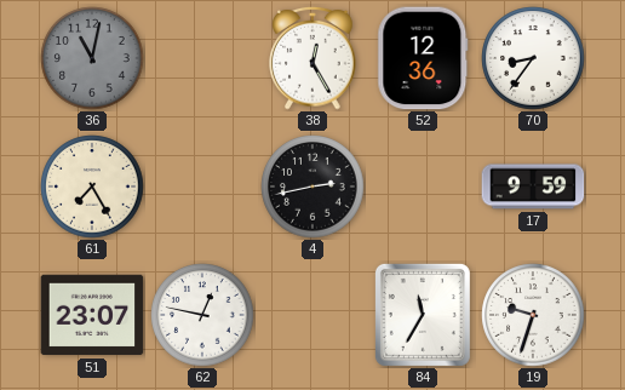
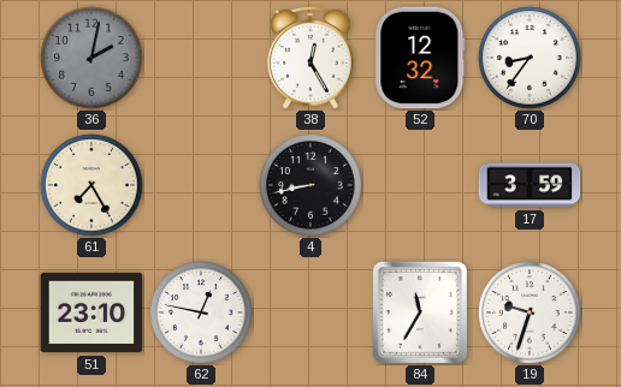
36: 11:02 -> 2:02 (91, 58)
52: 12:36 -> 12:32 (420, 58)
4: 2:43 -> 8:43 (310, 185)
17: 9:59 -> 3:59 (530, 185)
51: 23:07 -> 23:10 (91, 312)
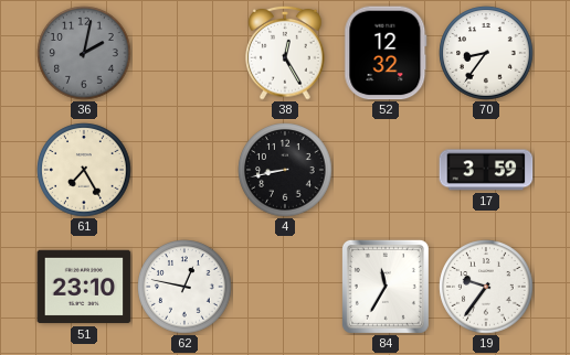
19: 9:33 -> 9:36 (486, 287)
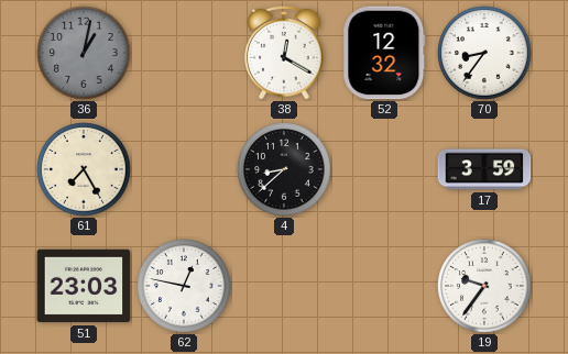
36: 2:02 -> 1:02 (84, 53)
38: 12:25 -> 12:20 (284, 53)
4: 8:43 -> 8:38 (284, 169)
51: 23:10 -> 23:03 (84, 286)
84: 11:35 -> none (386, 287)
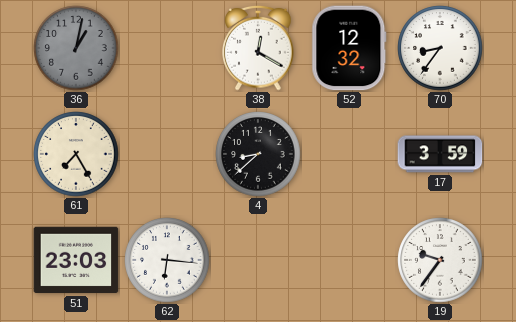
62: 12:47 -> 6:16 (167, 260)
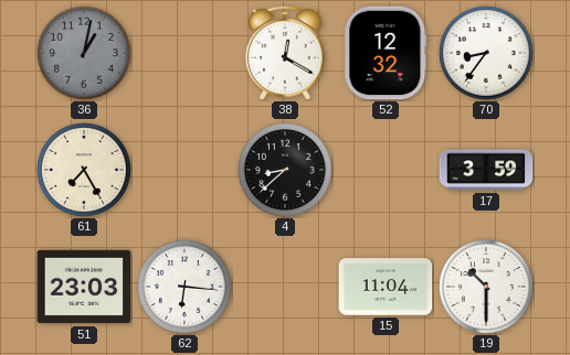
15: none -> 11:04 (386, 287)
19: 9:36 -> 10:30 (486, 287)
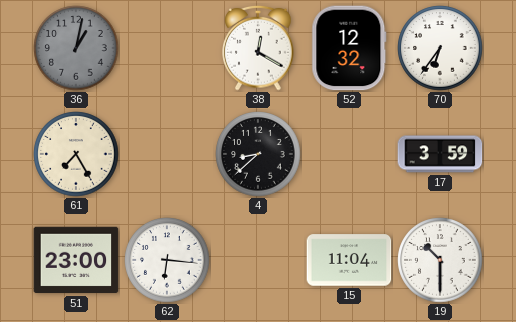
70: 8:36 -> 6:36 (440, 48)
51: 23:03 -> 23:00 (76, 260)
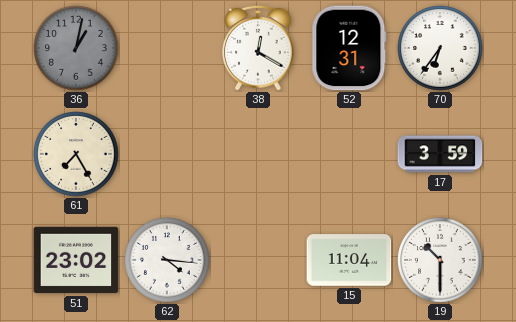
52: 12:32 -> 12:31 (349, 48)
4: 8:38 -> none (258, 154)
51: 23:00 -> 23:02 (76, 260)
62: 6:16 -> 4:16 (167, 260)
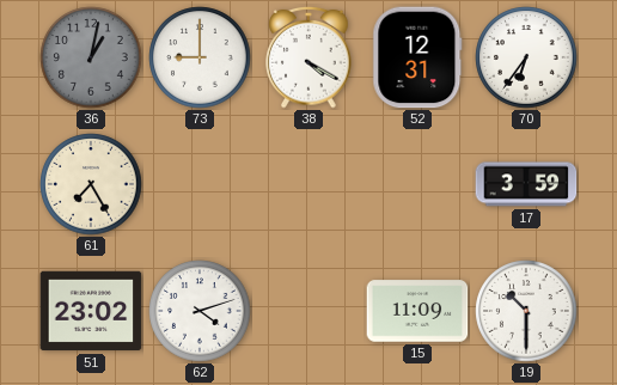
73: none -> 9:00 (200, 57)
38: 12:20 -> 4:20 (308, 57)
62: 4:16 -> 4:12 (200, 311)
15: 11:04 -> 11:09 (417, 311)
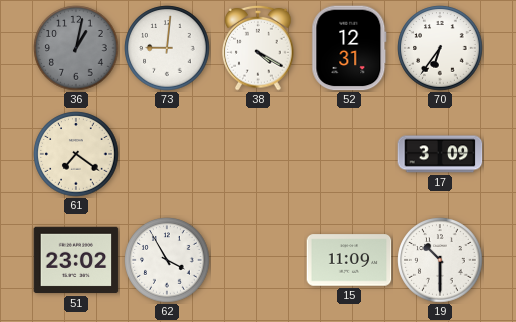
73: 9:00 -> 9:01 (167, 48)
61: 7:25 -> 7:21 (76, 154)
17: 3:59 -> 3:09 (440, 154)
62: 4:12 -> 3:55 (167, 260)
